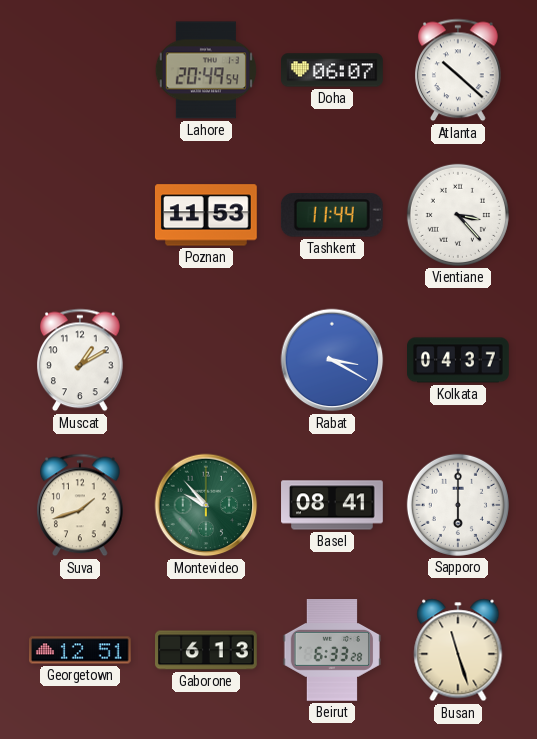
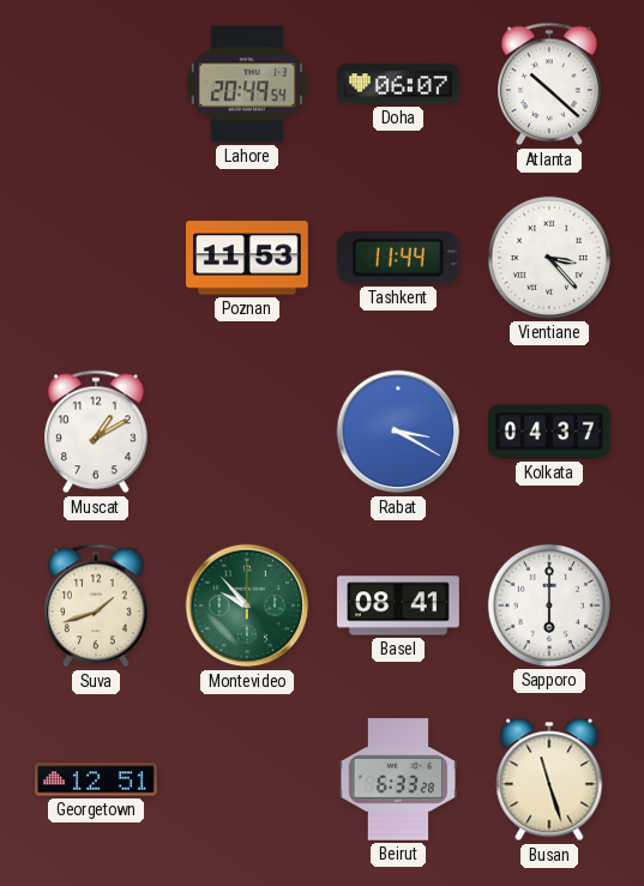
Gaborone: 6:13 -> none (207, 650)
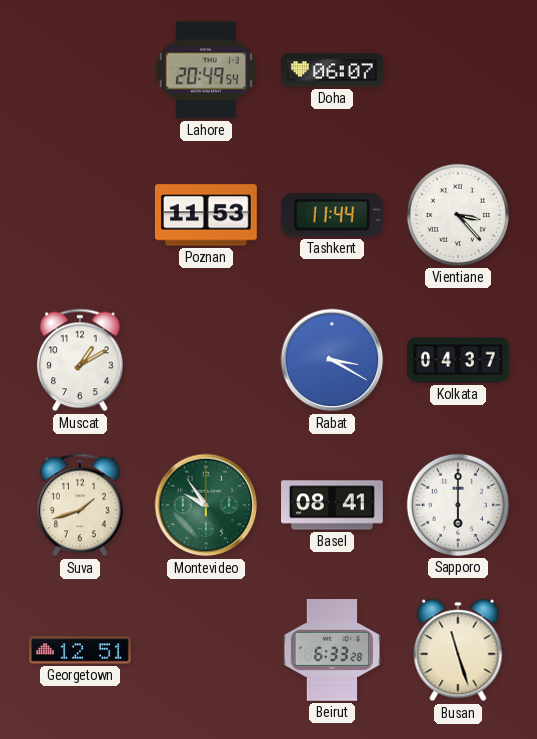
Atlanta: 10:22 -> none (550, 84)
Montevideo: 9:53 -> 9:54 (206, 505)
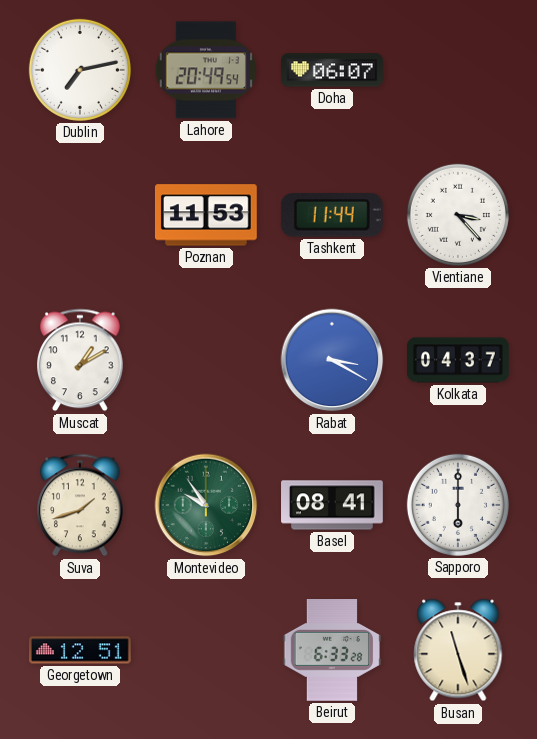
Dublin: none -> 7:13 (80, 70)
